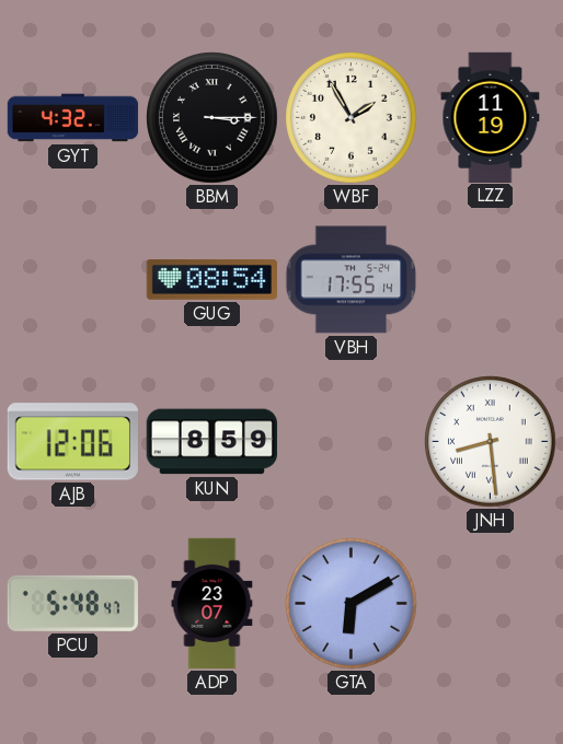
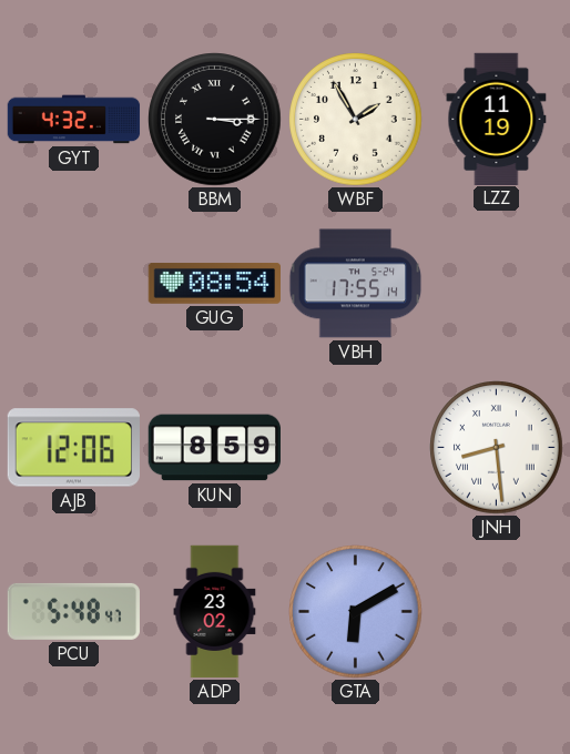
ADP: 23:07 -> 23:02 (215, 612)
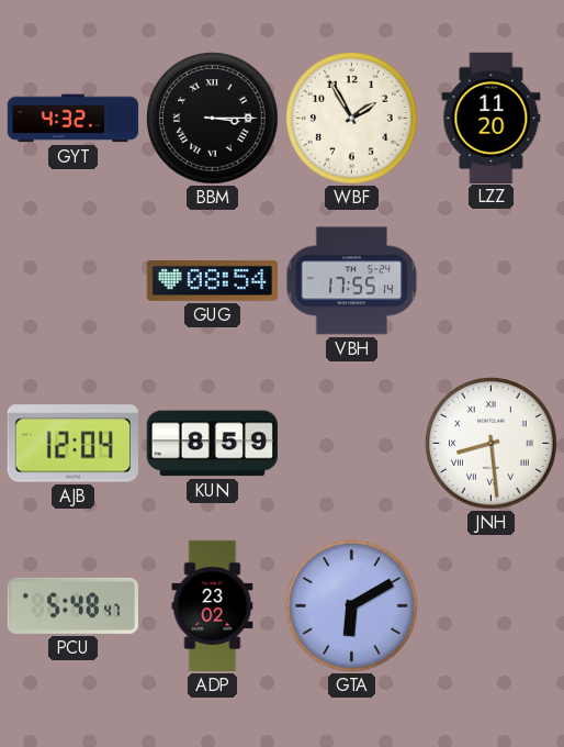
LZZ: 11:19 -> 11:20 (492, 118)
AJB: 12:06 -> 12:04 (72, 444)
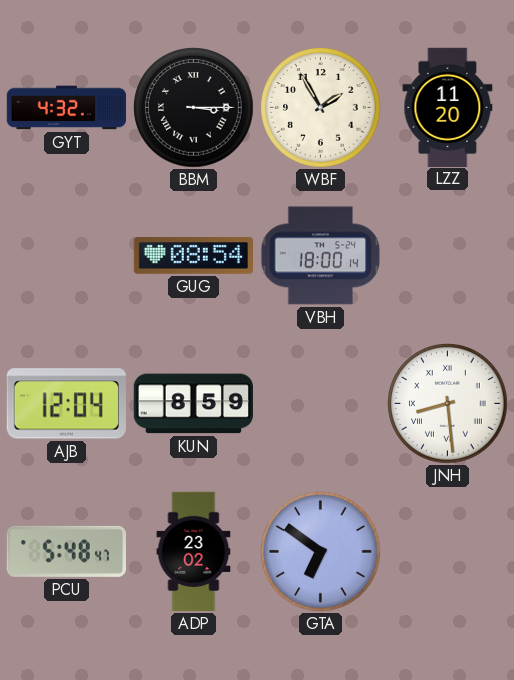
VBH: 17:55 -> 18:00 (321, 256)
GTA: 6:10 -> 6:51 (321, 552)
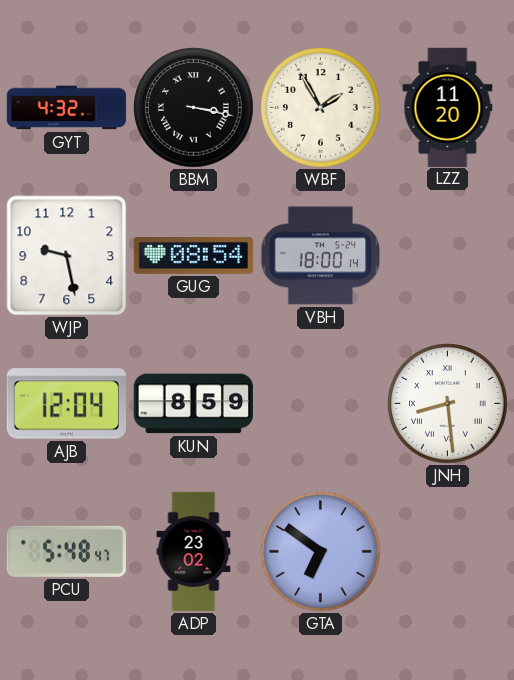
BBM: 3:15 -> 3:17 (194, 108)
WJP: none -> 9:28 (67, 256)
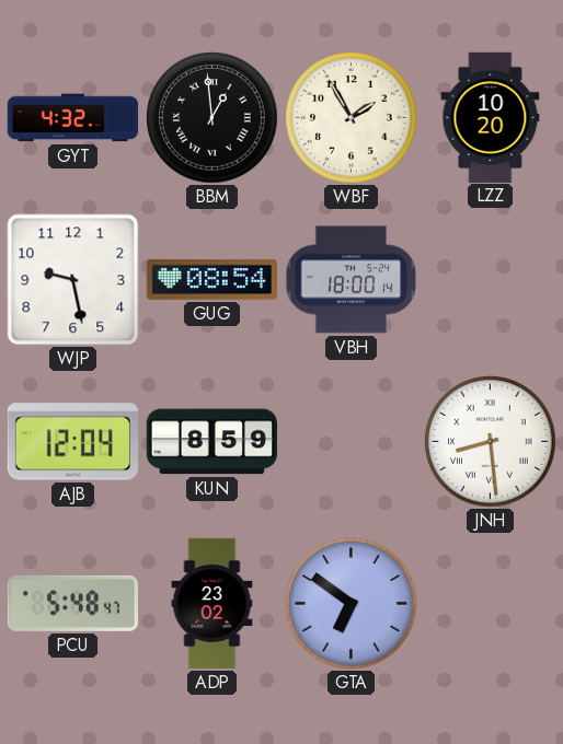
BBM: 3:17 -> 12:59 (212, 118)
LZZ: 11:20 -> 10:20 (491, 117)
